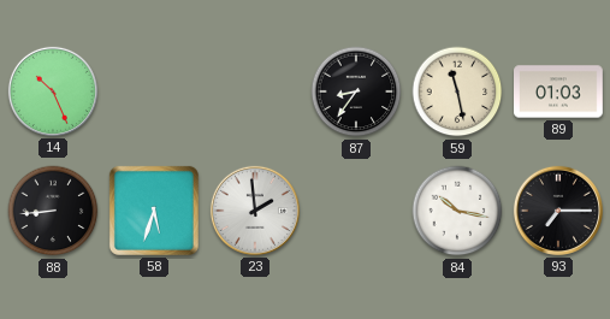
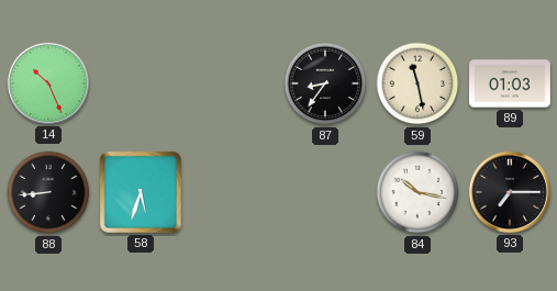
23: 1:59 -> none (255, 211)
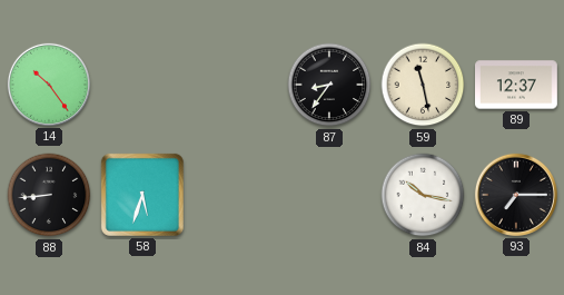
14: 10:26 -> 10:24 (49, 85)
89: 01:03 -> 12:37 (517, 85)
